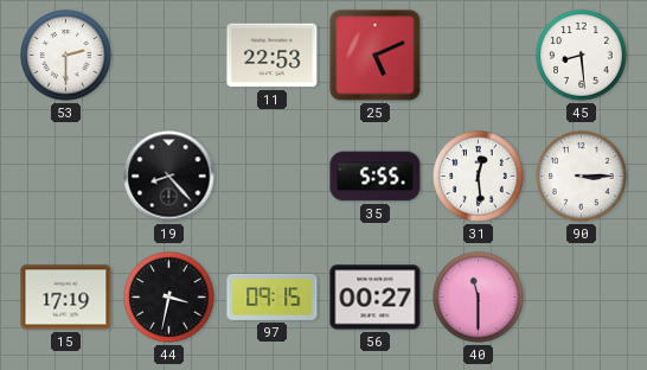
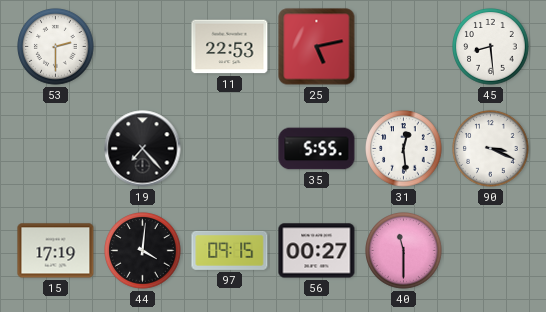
25: 5:11 -> 5:13 (317, 47)
19: 8:23 -> 7:23 (143, 149)
90: 3:15 -> 3:19 (491, 149)
44: 3:32 -> 4:01 (143, 251)
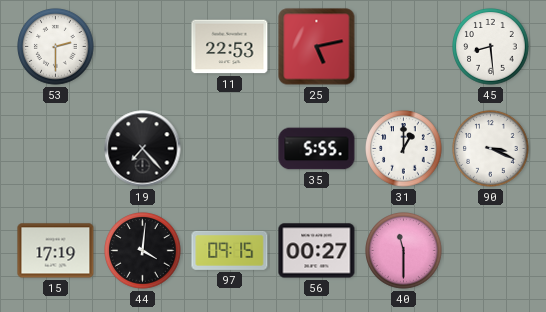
31: 12:29 -> 1:00 (404, 149)
